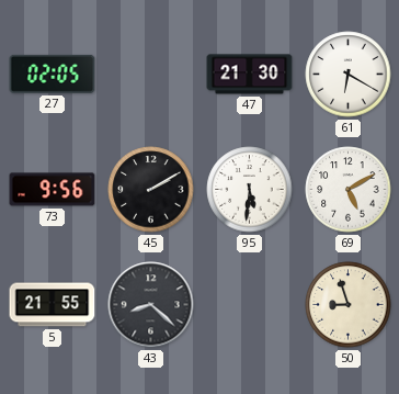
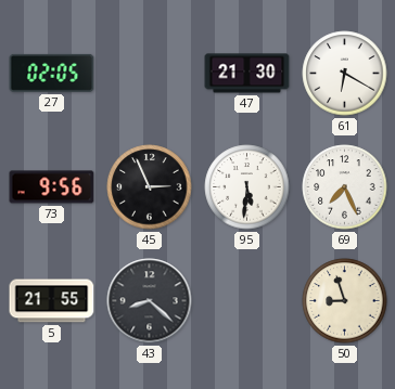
45: 2:10 -> 2:56 (150, 187)
69: 5:10 -> 7:26 (345, 187)
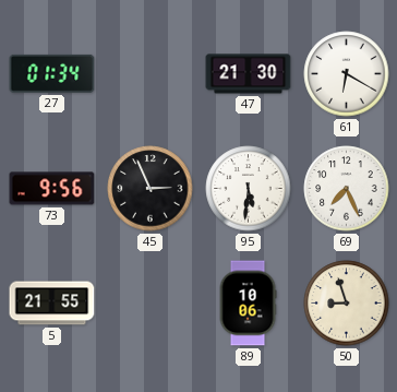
27: 02:05 -> 01:34 (52, 73)
43: 8:22 -> none (150, 301)
89: none -> 10:06 (248, 304)
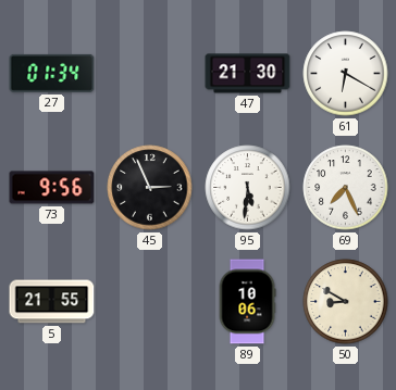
50: 8:57 -> 8:50 (346, 302)
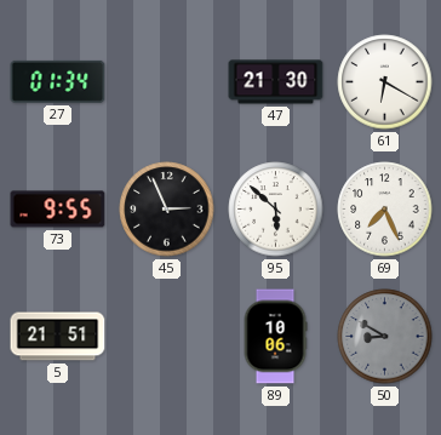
73: 9:56 -> 9:55 (58, 210)
95: 5:31 -> 5:52 (276, 210)
5: 21:55 -> 21:51 (58, 337)
50 dial: cream -> grey (385, 337)
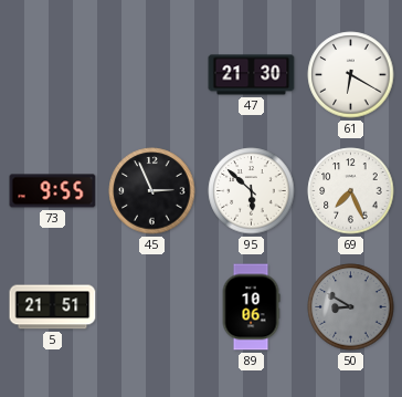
27: 01:34 -> none (58, 81)
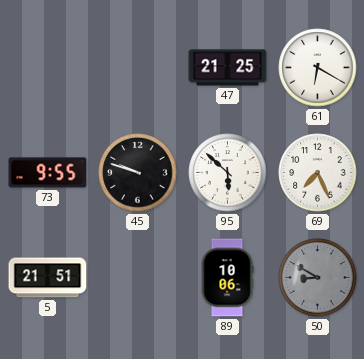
47: 21:30 -> 21:25 (228, 68)
45: 2:56 -> 9:48 (138, 173)
